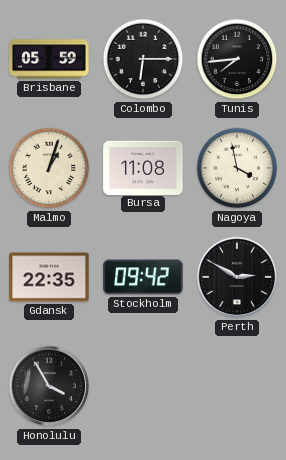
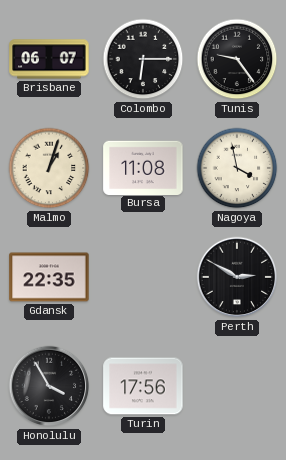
Brisbane: 05:59 -> 06:07 (49, 59)
Tunis: 7:44 -> 9:24 (237, 59)
Stockholm: 09:42 -> none (143, 277)
Turin: none -> 17:56 (143, 386)
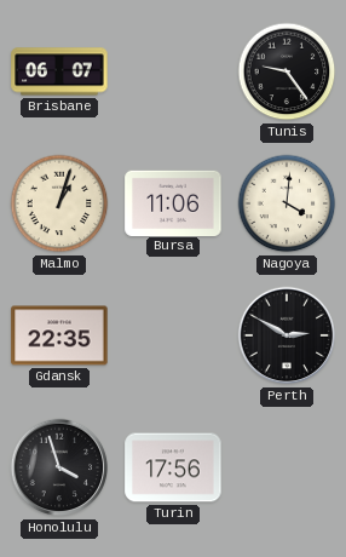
Colombo: 6:15 -> none (143, 59)
Bursa: 11:08 -> 11:06 (173, 202)
Nagoya: 3:58 -> 4:01 (287, 203)
Honolulu: 3:55 -> 3:57 (59, 467)
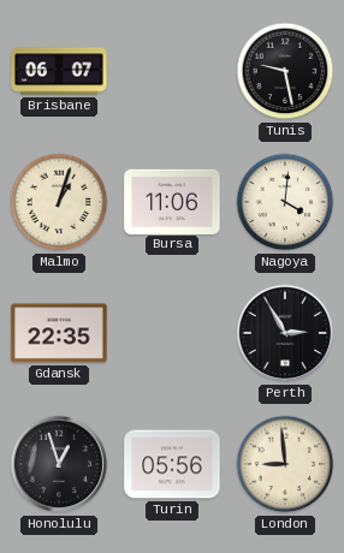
Tunis: 9:24 -> 9:28 (285, 71)
Perth: 2:50 -> 2:55 (285, 333)
Honolulu: 3:57 -> 12:57 (59, 464)
Turin: 17:56 -> 05:56 (172, 464)
London: none -> 8:59 (285, 464)
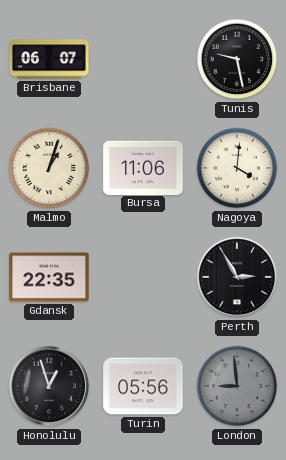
London dial: cream -> grey (237, 386)
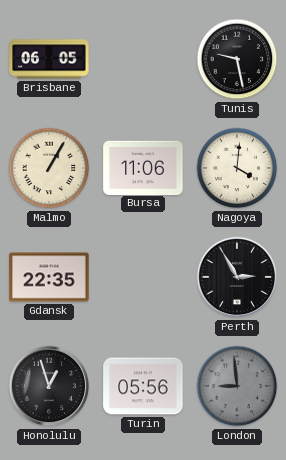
Brisbane: 06:07 -> 06:05 (49, 59)
Malmo: 1:03 -> 1:05 (49, 168)
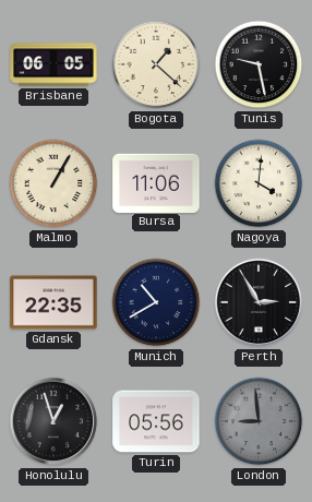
Bogota: none -> 1:22 (156, 64)
Munich: none -> 10:40 (156, 302)
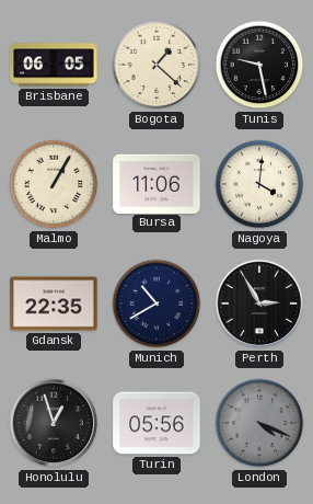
London: 8:59 -> 4:19 (259, 423)
